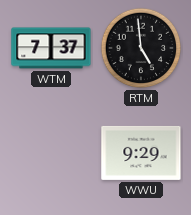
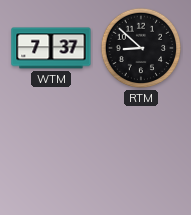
RTM: 4:59 -> 8:52 (141, 48)
WWU: 9:29 -> none (141, 153)
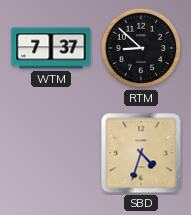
SBD: none -> 4:33 (141, 153)
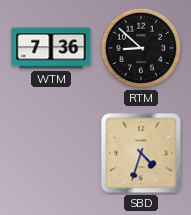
WTM: 7:37 -> 7:36 (51, 48)
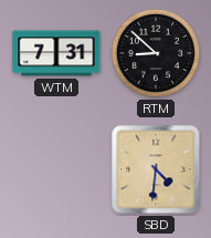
WTM: 7:36 -> 7:31 (56, 53)
SBD: 4:33 -> 4:31 (156, 169)
